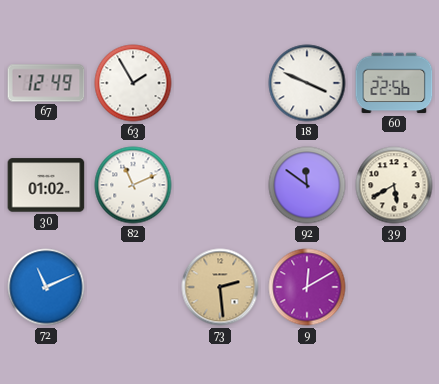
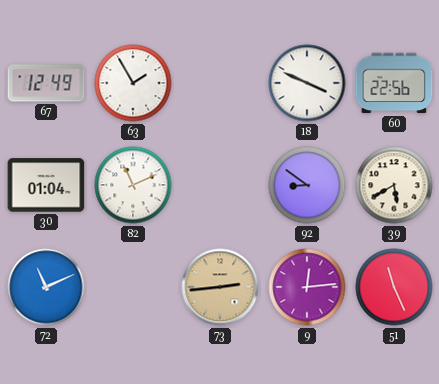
30: 01:02 -> 01:04 (46, 185)
92: 11:51 -> 8:51 (307, 185)
73: 2:29 -> 2:44 (220, 287)
9: 12:10 -> 12:14 (307, 287)
51: none -> 11:26 (394, 287)
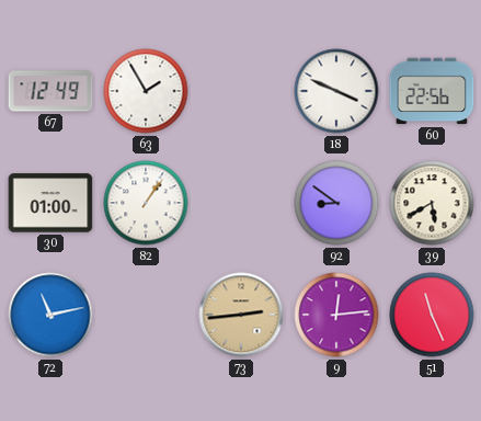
30: 01:04 -> 01:00 (50, 203)
82: 11:11 -> 1:06 (146, 203)
72: 11:11 -> 11:13 (50, 315)
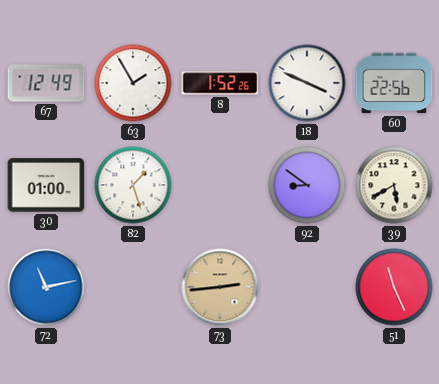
8: none -> 1:52 (220, 83)
82: 1:06 -> 1:27 (133, 185)
9: 12:14 -> none (336, 315)
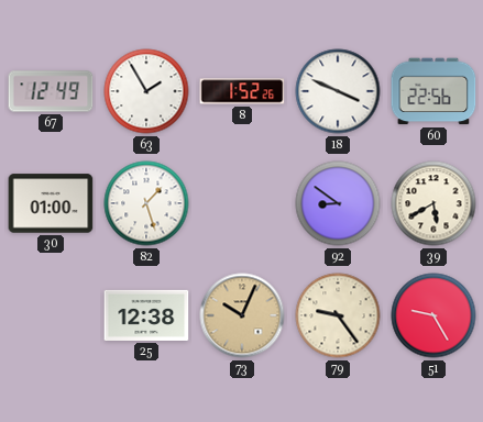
72: 11:13 -> none (46, 287)
25: none -> 12:38 (146, 315)
73: 2:44 -> 10:04 (242, 315)
79: none -> 9:24 (338, 315)
51: 11:26 -> 9:25 (433, 315)
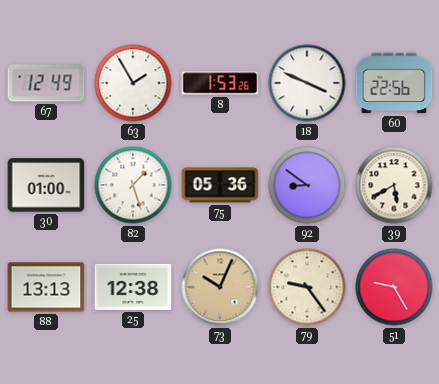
8: 1:52 -> 1:53 (220, 83)
75: none -> 05:36 (220, 185)
88: none -> 13:13 (46, 287)
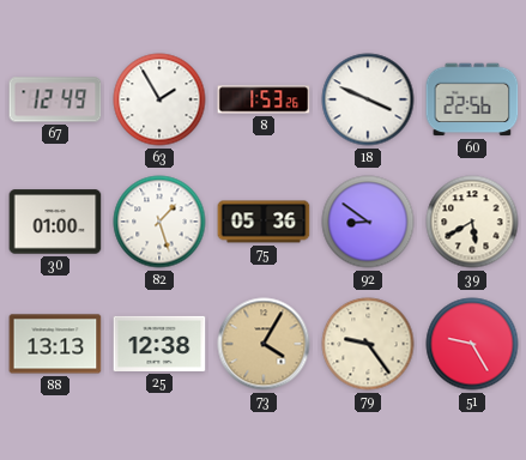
73: 10:04 -> 4:05 (264, 344)
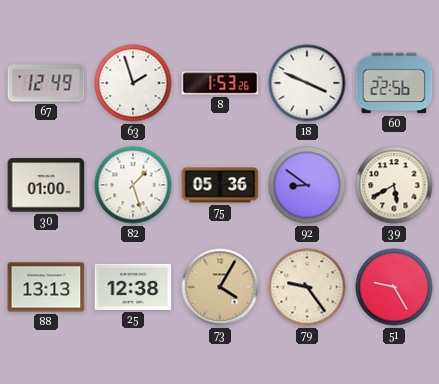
63: 1:55 -> 1:57 (133, 83)
